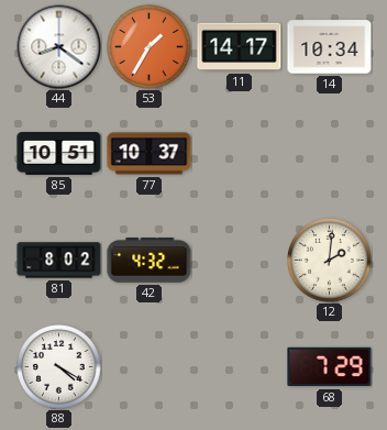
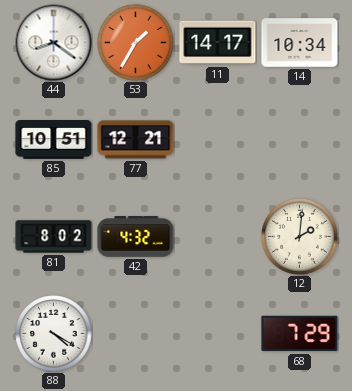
77: 10:37 -> 12:21 (136, 140)
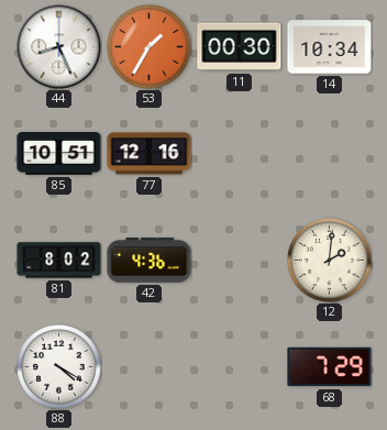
44: 8:21 -> 8:26 (59, 47)
11: 14:17 -> 00:30 (240, 47)
77: 12:21 -> 12:16 (150, 154)
42: 4:32 -> 4:36 (150, 261)
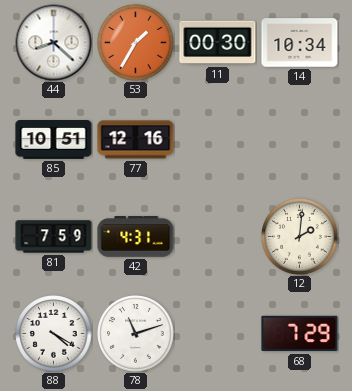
44: 8:26 -> 8:22 (54, 43)
81: 8:02 -> 7:59 (54, 237)
42: 4:36 -> 4:31 (136, 237)
78: none -> 11:12 (136, 334)
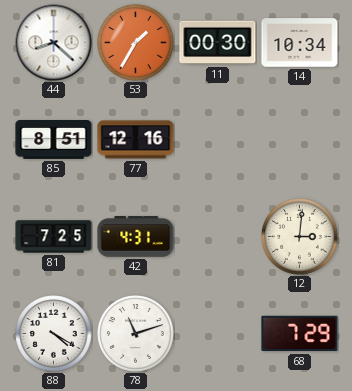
85: 10:51 -> 8:51 (54, 140)
81: 7:59 -> 7:25 (54, 237)
12: 2:01 -> 3:01 (300, 237)
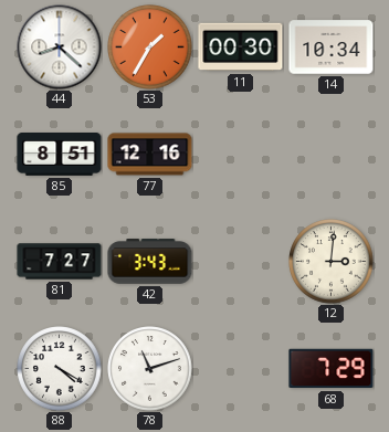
81: 7:25 -> 7:27 (60, 262)
42: 4:31 -> 3:43 (150, 262)
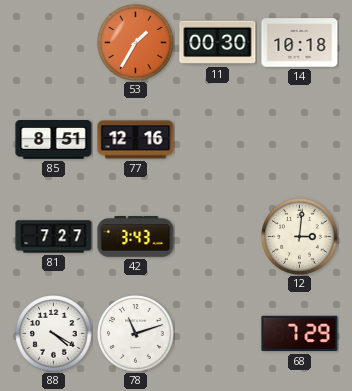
44: 8:22 -> none (60, 48)
14: 10:34 -> 10:18 (300, 43)
